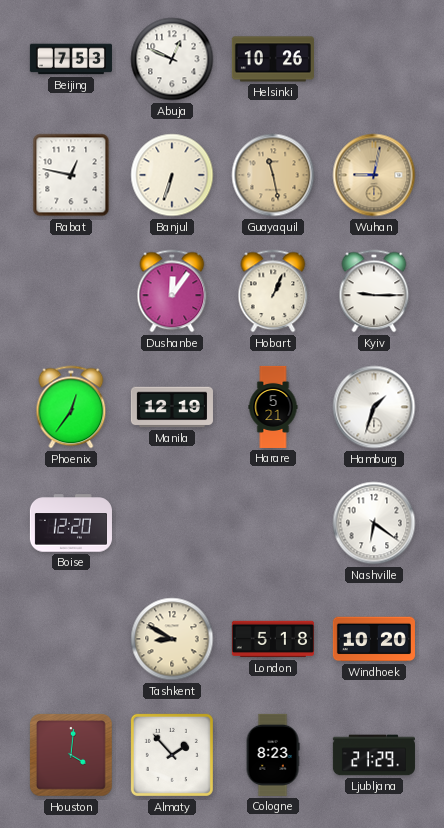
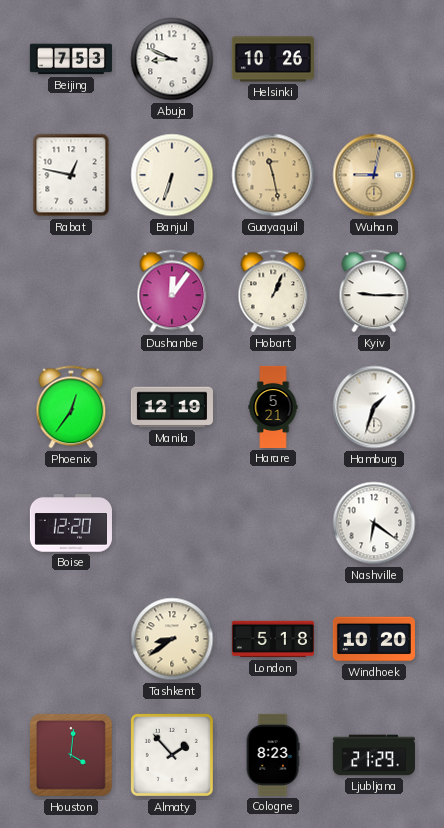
Abuja: 12:49 -> 8:49 (172, 59)
Tashkent: 8:50 -> 8:39 (172, 639)
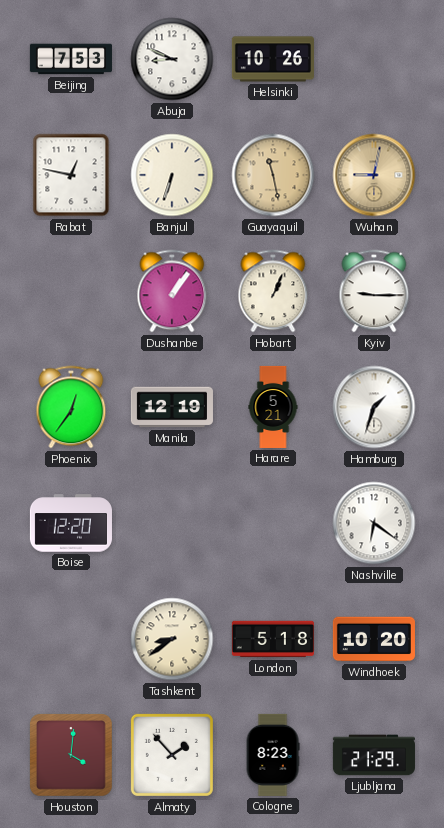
Dushanbe: 12:06 -> 1:06 (172, 291)
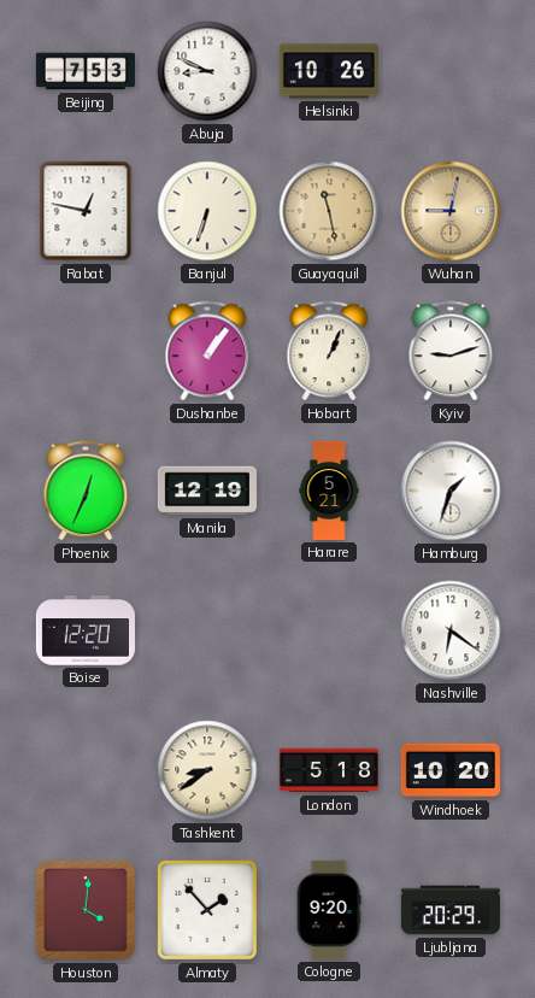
Kyiv: 9:15 -> 9:12 (451, 351)
Phoenix: 12:36 -> 12:34 (86, 491)
Cologne: 8:23 -> 9:20 (329, 910)
Ljubljana: 21:29 -> 20:29 (451, 910)
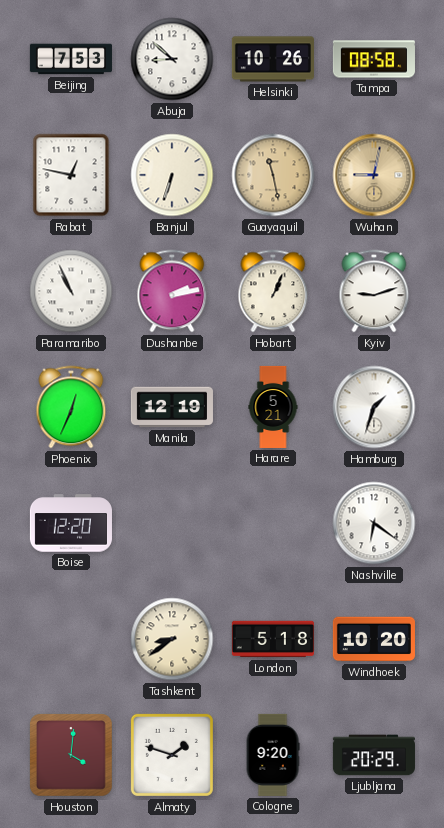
Abuja: 8:49 -> 8:52 (172, 59)
Tampa: none -> 08:58 (374, 59)
Paramaribo: none -> 10:56 (71, 291)
Dushanbe: 1:06 -> 2:13 (172, 291)
Almaty: 1:53 -> 1:48 (172, 755)
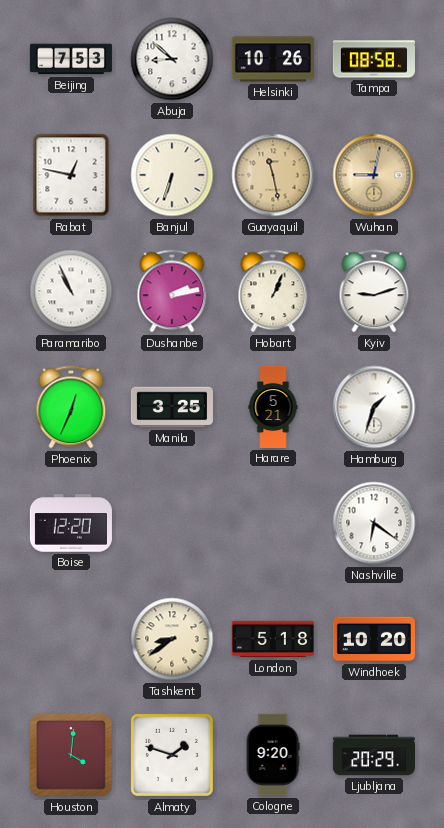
Manila: 12:19 -> 3:25 (172, 407)
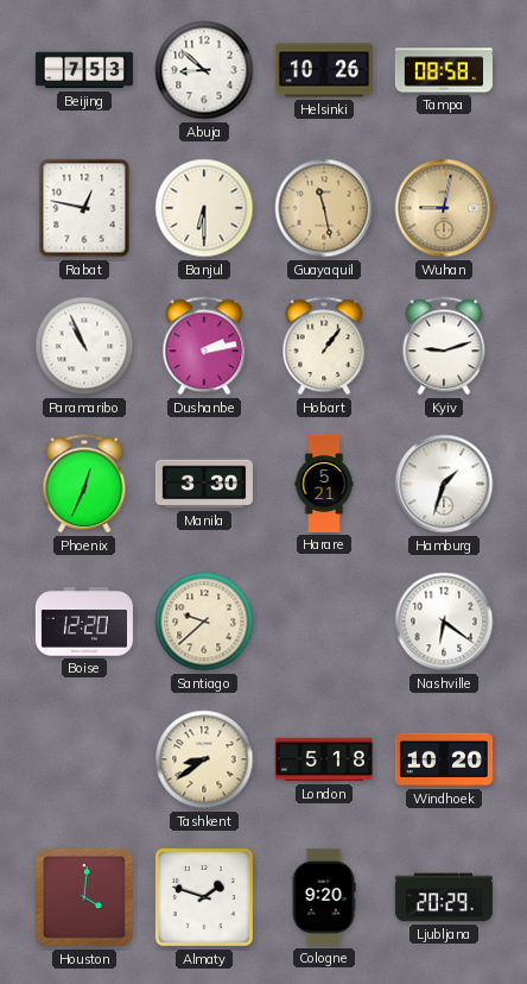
Banjul: 6:33 -> 6:30 (204, 208)
Hobart: 1:04 -> 1:06 (324, 346)
Manila: 3:25 -> 3:30 (204, 484)
Santiago: none -> 9:38 (204, 622)
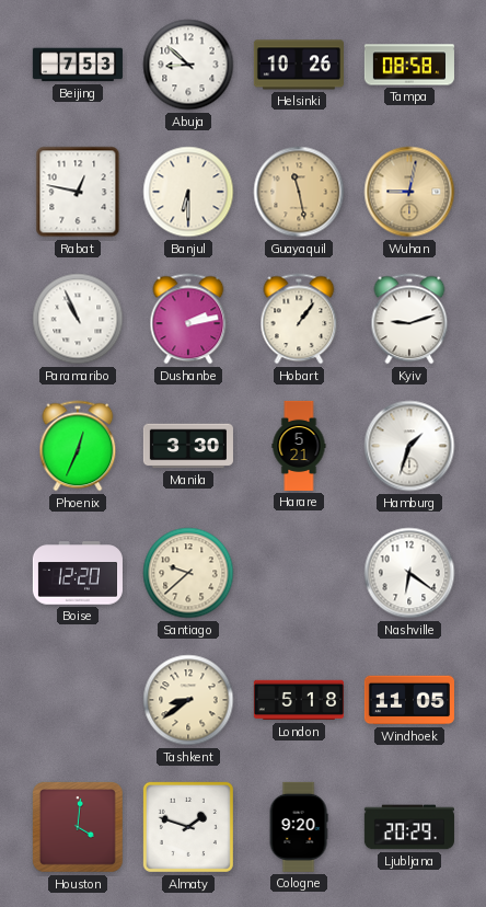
Windhoek: 10:20 -> 11:05 (409, 700)
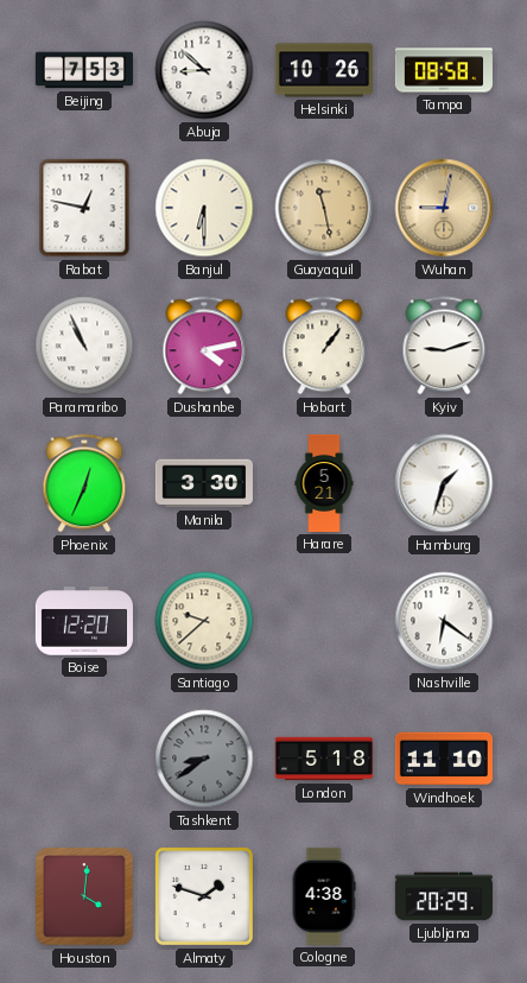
Dushanbe: 2:13 -> 4:13 (204, 345)
Tashkent dial: cream -> grey (204, 759)
Windhoek: 11:05 -> 11:10 (444, 759)
Cologne: 9:20 -> 4:38 (324, 896)
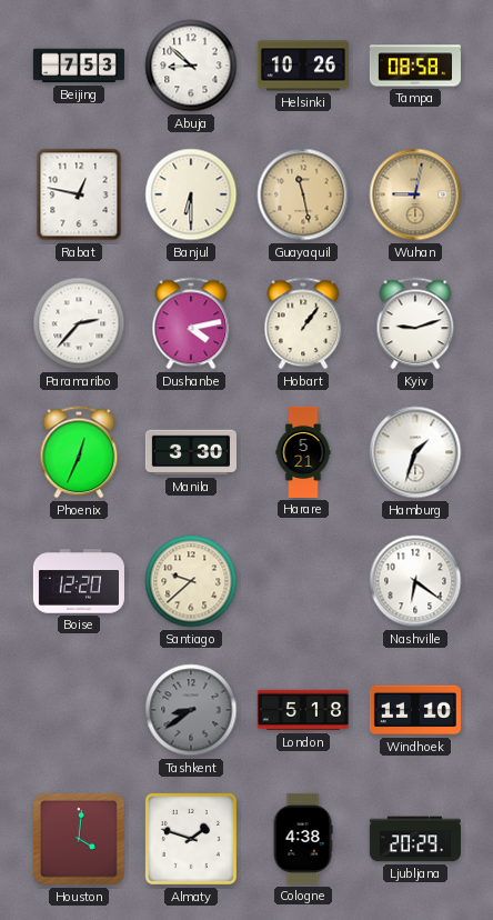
Paramaribo: 10:56 -> 2:37 (79, 323)
